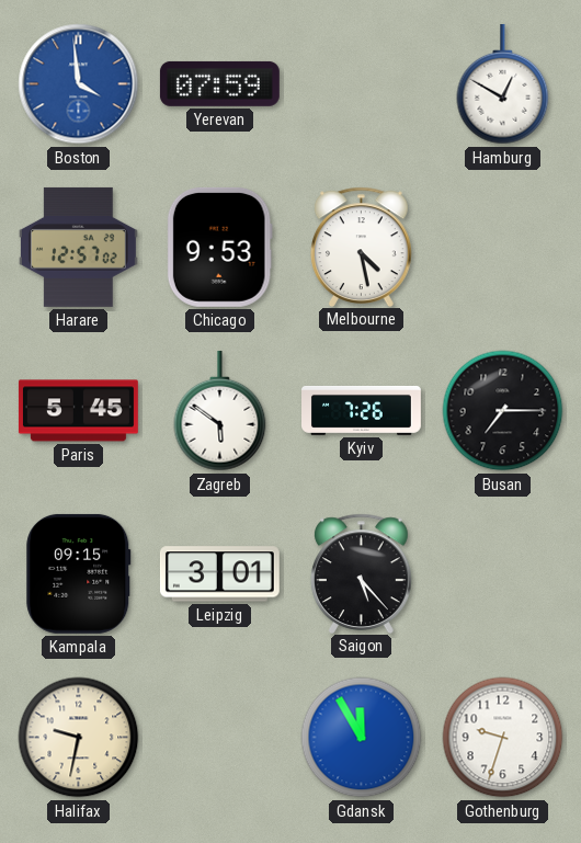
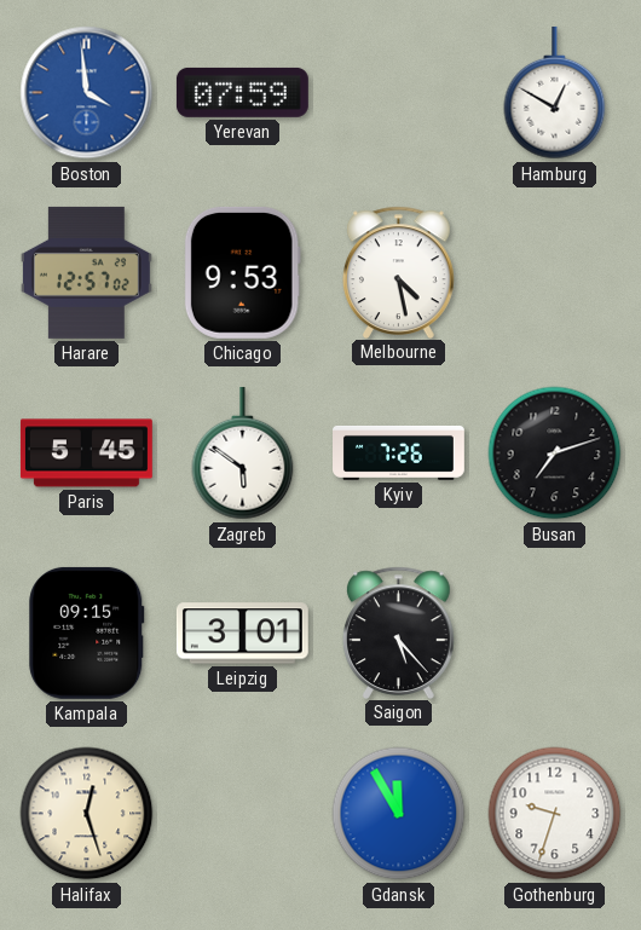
Busan: 7:15 -> 7:12 (555, 454)
Halifax: 9:32 -> 12:27 (87, 814)
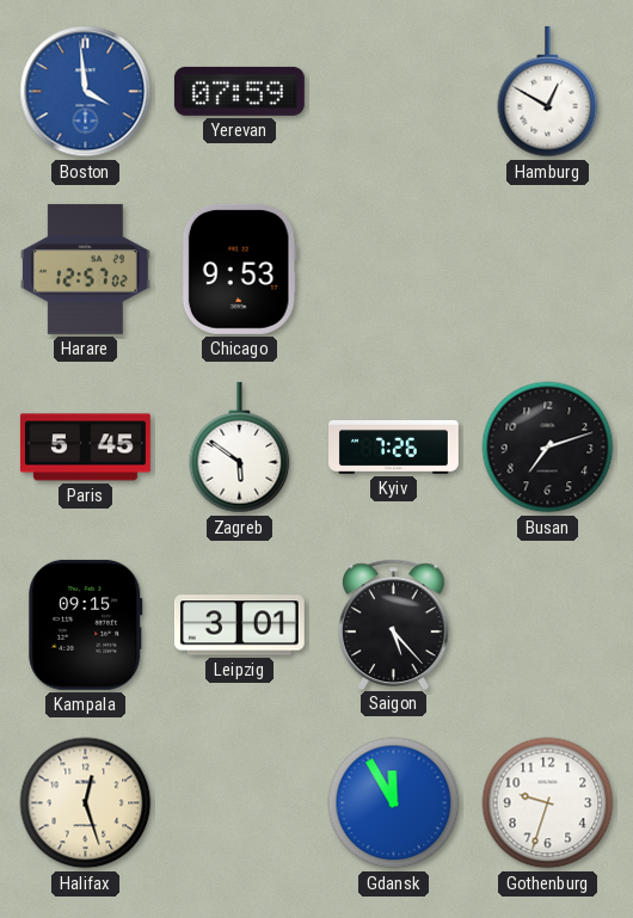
Melbourne: 4:28 -> none (399, 272)
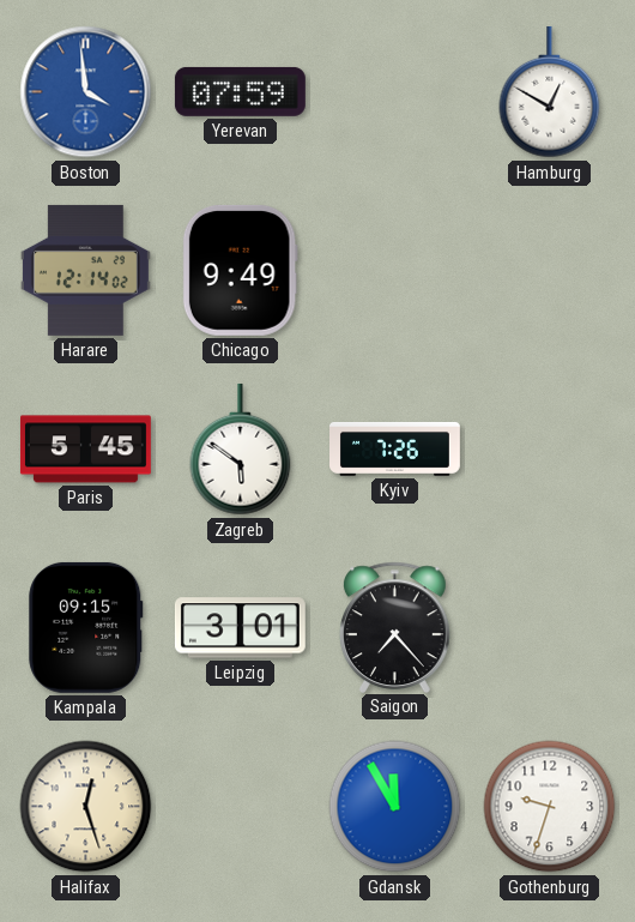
Harare: 12:57 -> 12:14 (85, 270)
Chicago: 9:53 -> 9:49 (240, 270)
Busan: 7:12 -> none (548, 448)
Saigon: 5:23 -> 7:23 (395, 627)
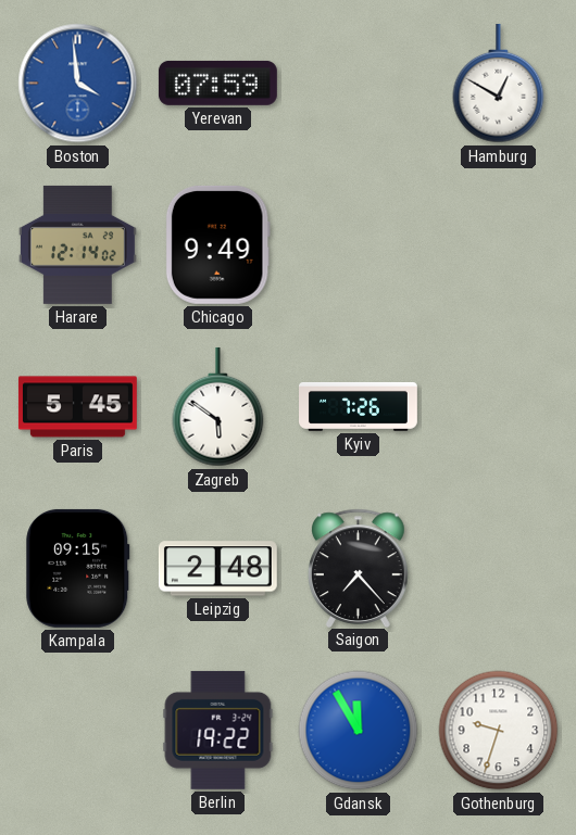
Leipzig: 3:01 -> 2:48 (217, 569)
Halifax: 12:27 -> none (86, 807)
Berlin: none -> 19:22 (218, 730)
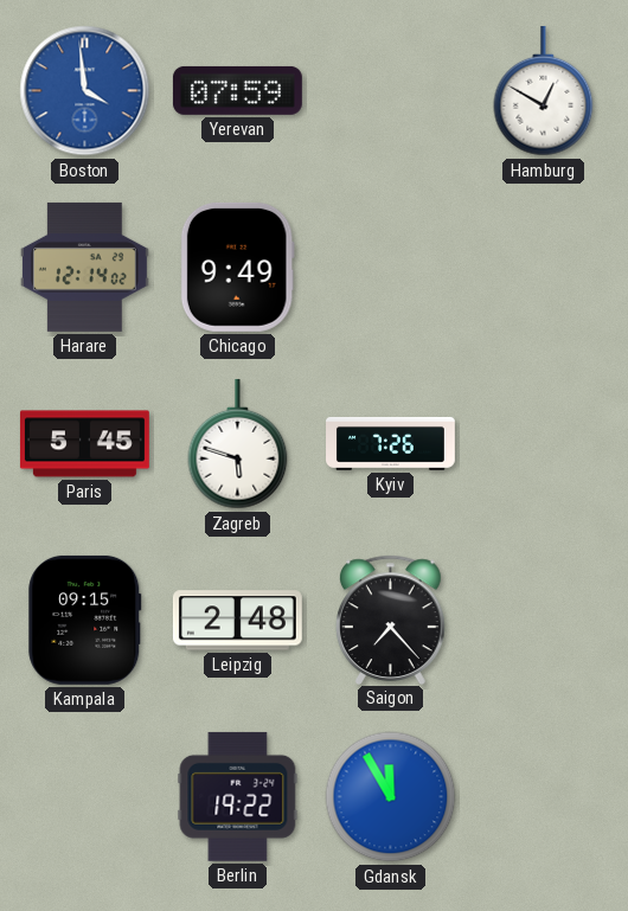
Zagreb: 5:51 -> 5:48 (238, 444)
Gothenburg: 9:33 -> none (499, 731)
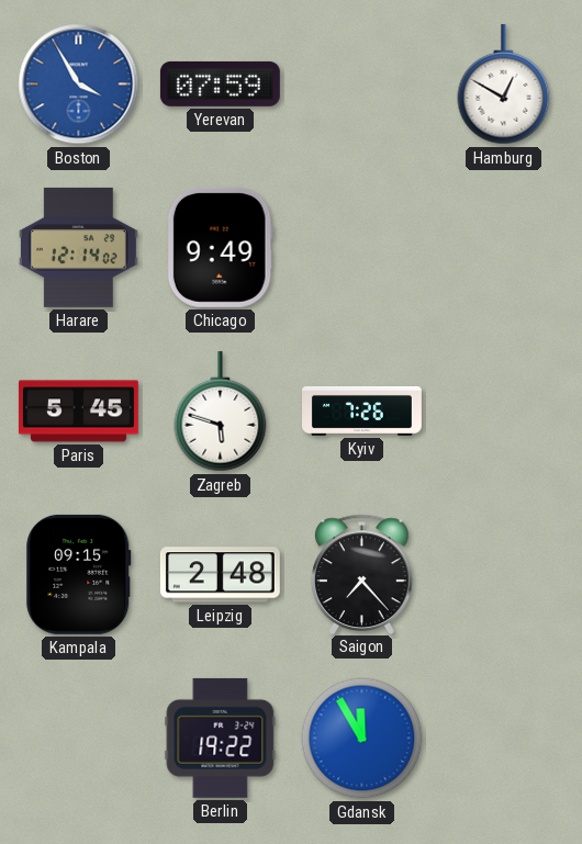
Boston: 3:59 -> 3:55 (79, 85)
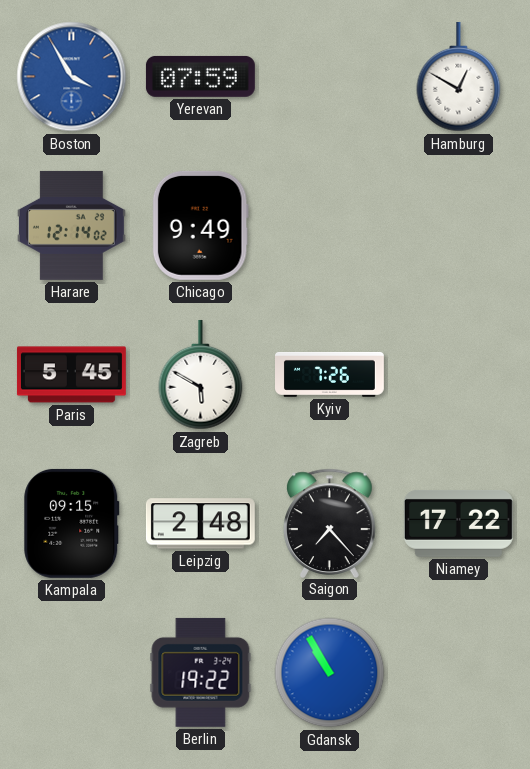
Zagreb: 5:48 -> 5:50 (201, 375)
Niamey: none -> 17:22 (458, 523)
Gdansk: 11:55 -> 10:55 (330, 673)
